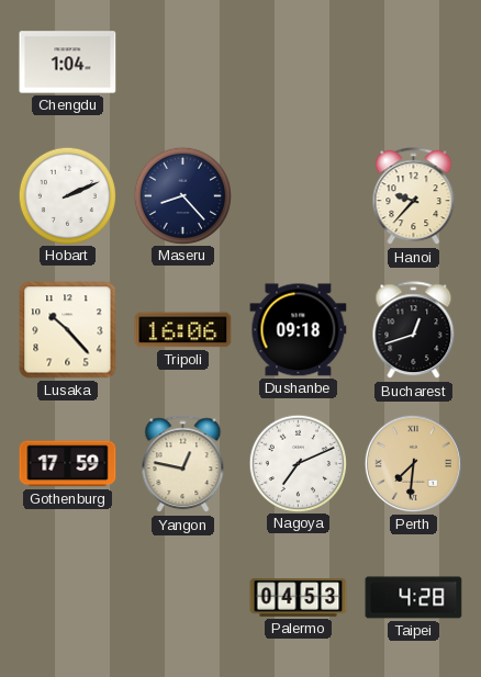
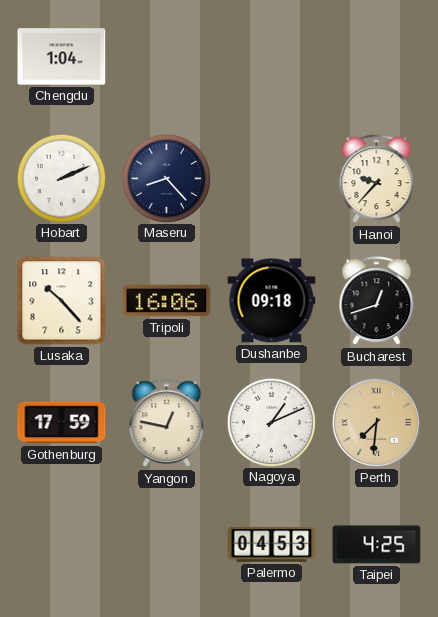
Nagoya: 7:11 -> 1:11 (271, 422)
Taipei: 4:28 -> 4:25 (377, 545)
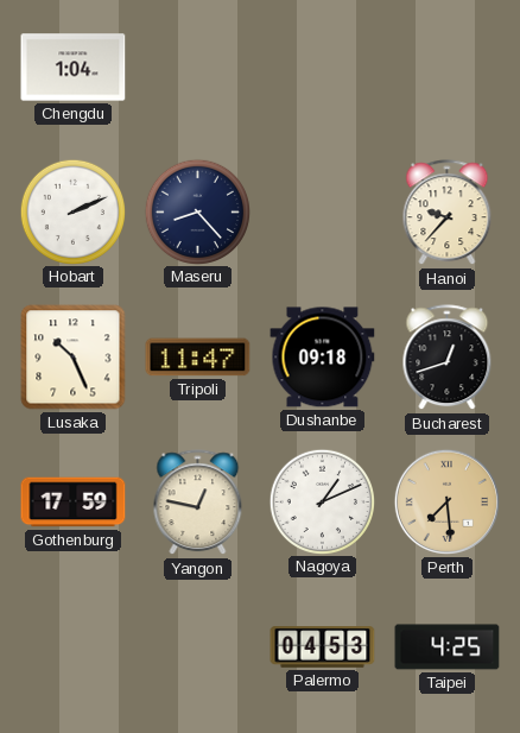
Lusaka: 10:23 -> 10:26 (74, 358)
Tripoli: 16:06 -> 11:47 (198, 358)
Perth: 7:31 -> 7:29 (446, 501)
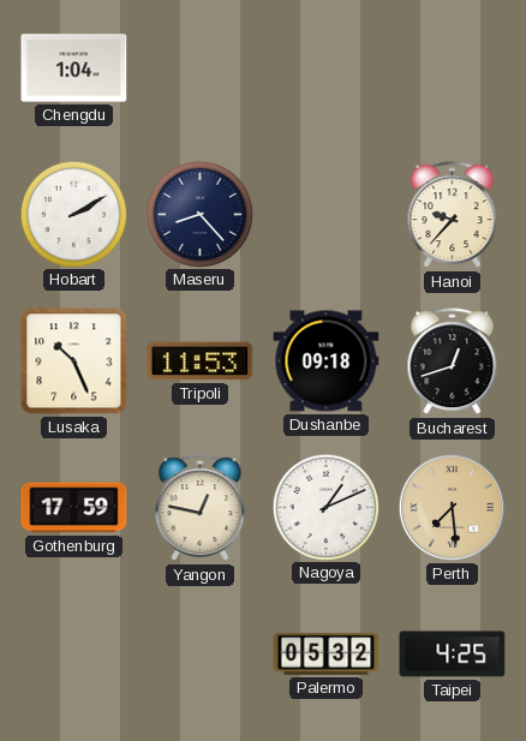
Hobart: 2:11 -> 2:10 (73, 214)
Tripoli: 11:47 -> 11:53 (201, 361)
Palermo: 04:53 -> 05:32 (327, 655)
